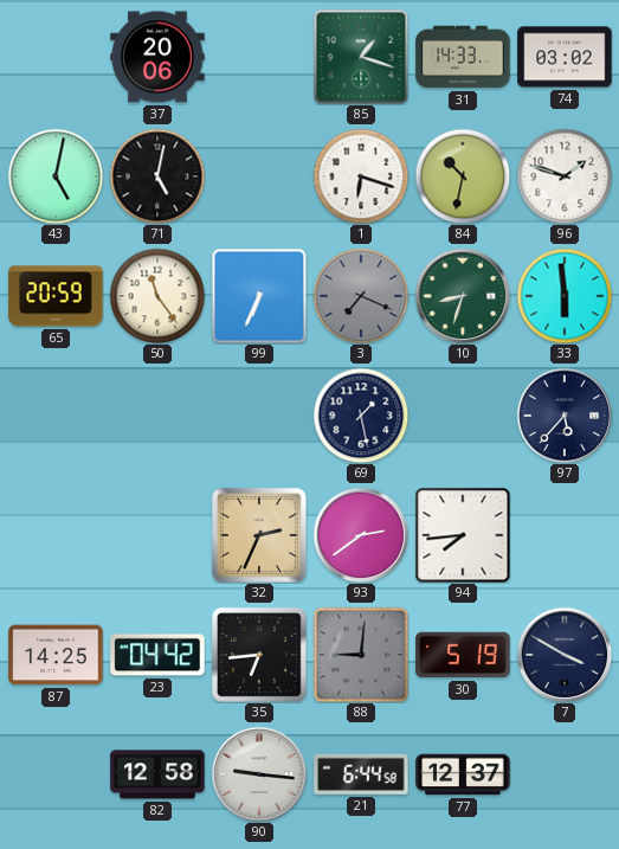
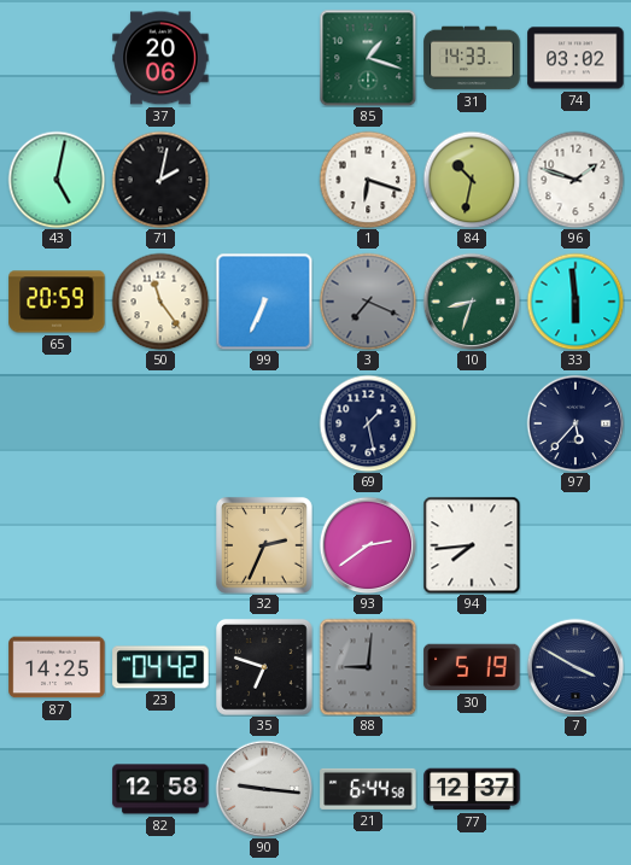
71: 5:02 -> 2:02 (160, 180)
35: 6:44 -> 6:48 (264, 667)
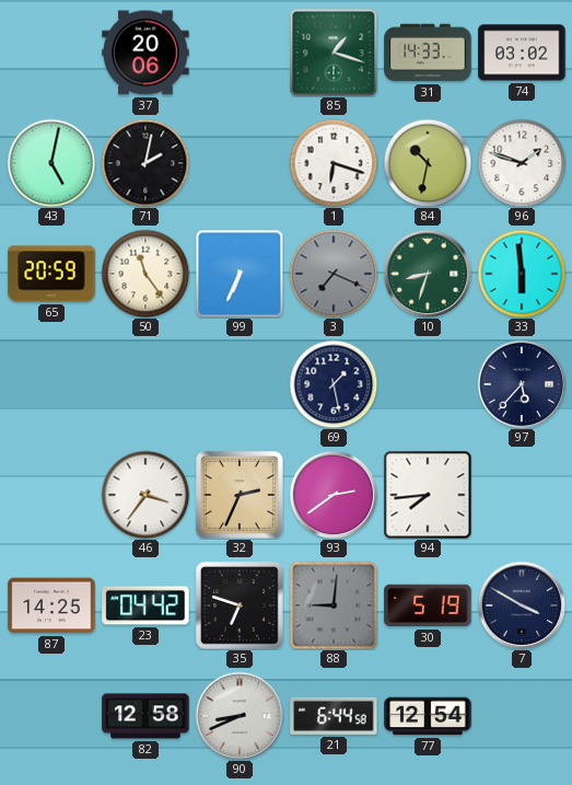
46: none -> 3:36 (145, 495)
90: 9:16 -> 8:41 (240, 716)
77: 12:37 -> 12:54 (428, 716)
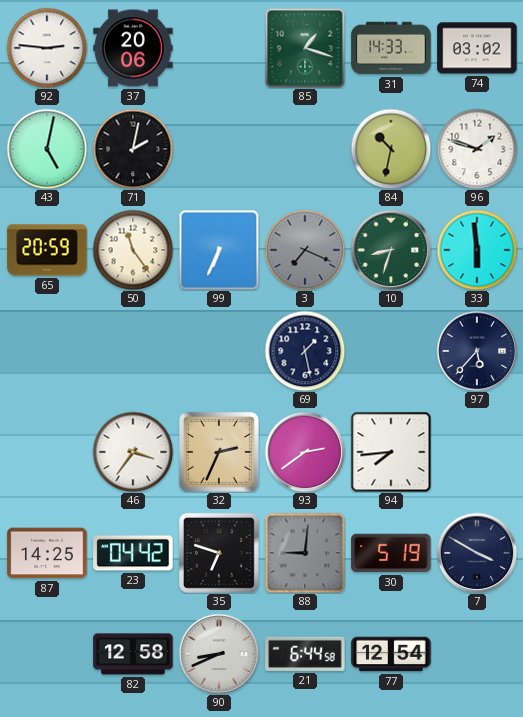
92: none -> 2:46 (47, 48)
1: 6:18 -> none (334, 163)
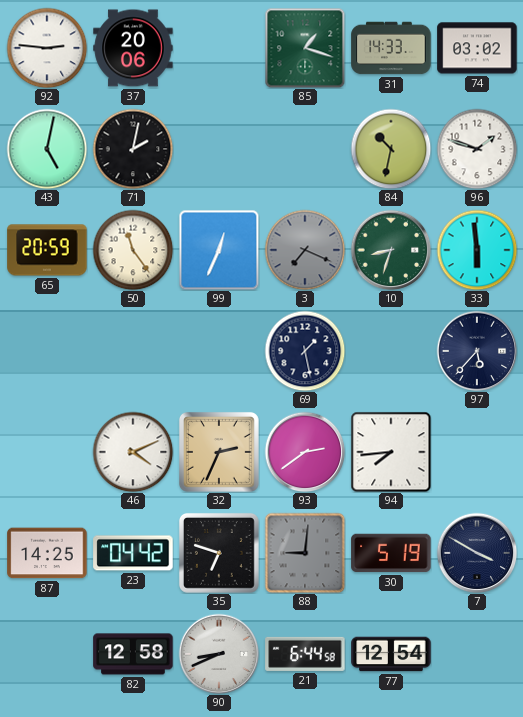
99: 6:34 -> 12:34 (219, 250)
46: 3:36 -> 4:11 (133, 452)
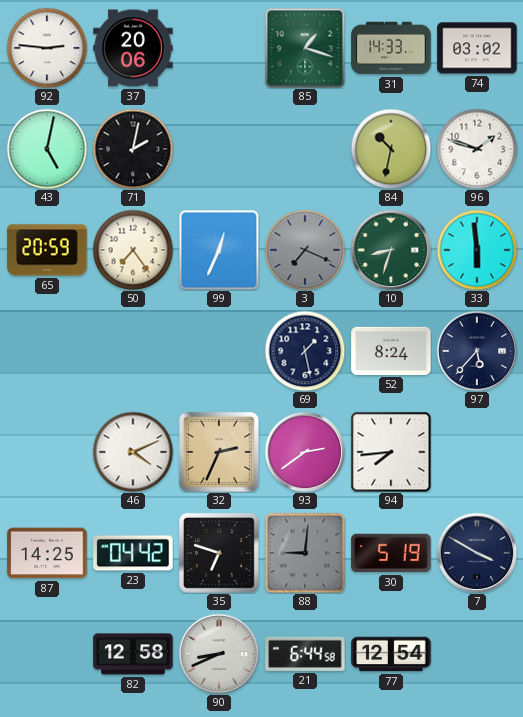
50: 11:24 -> 7:24 (133, 250)
52: none -> 8:24 (391, 351)
